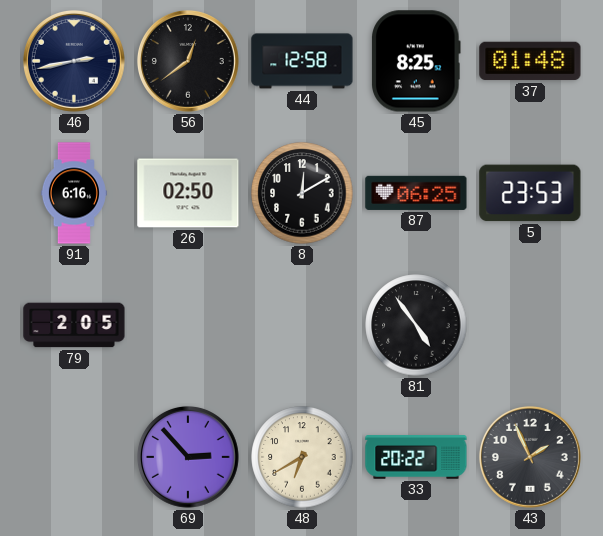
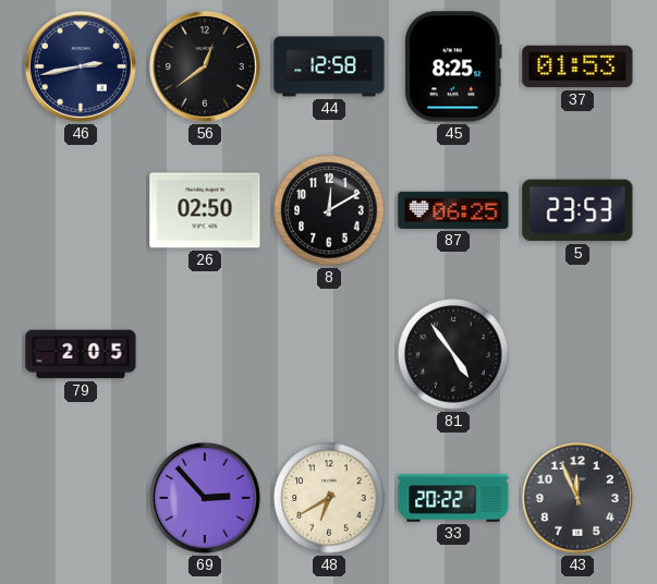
37: 01:48 -> 01:53 (577, 66)
91: 6:16 -> none (74, 193)
43: 1:56 -> 11:56 (577, 498)
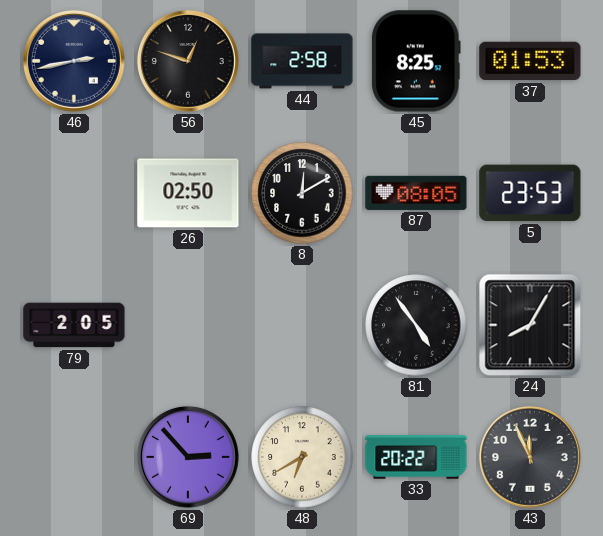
56: 12:39 -> 12:48 (188, 61)
44: 12:58 -> 2:58 (302, 61)
87: 06:25 -> 08:05 (416, 193)
24: none -> 8:05 (530, 325)
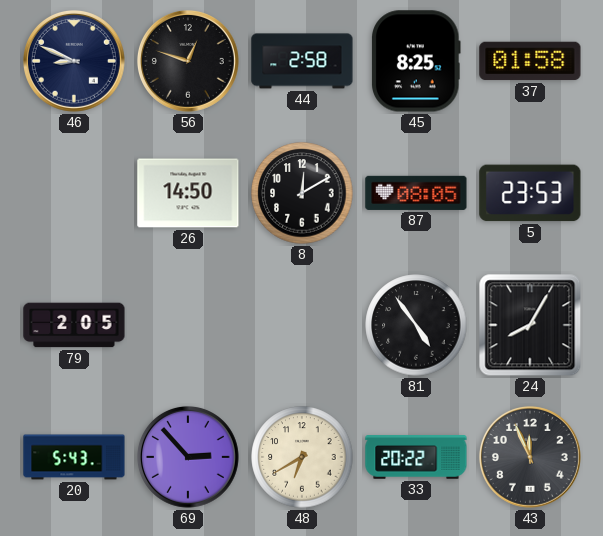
46: 2:43 -> 8:49 (74, 61)
37: 01:53 -> 01:58 (530, 61)
26: 02:50 -> 14:50 (188, 193)
20: none -> 5:43 (74, 457)
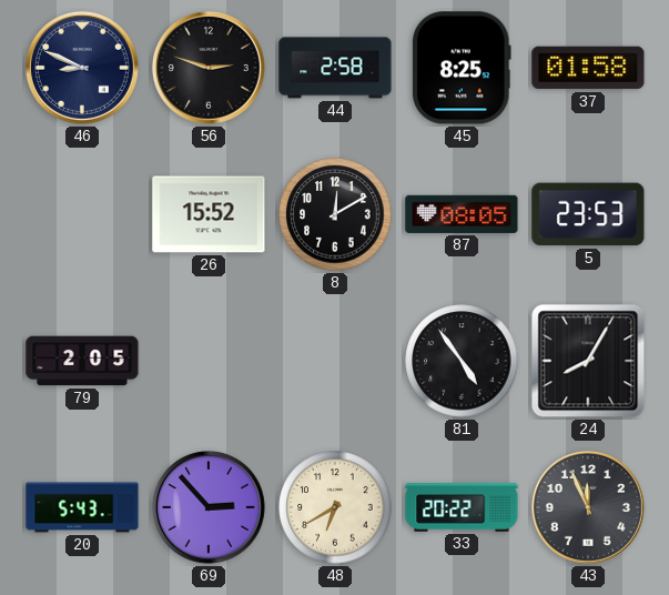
56: 12:48 -> 2:48 (209, 68)
26: 14:50 -> 15:52 (209, 214)
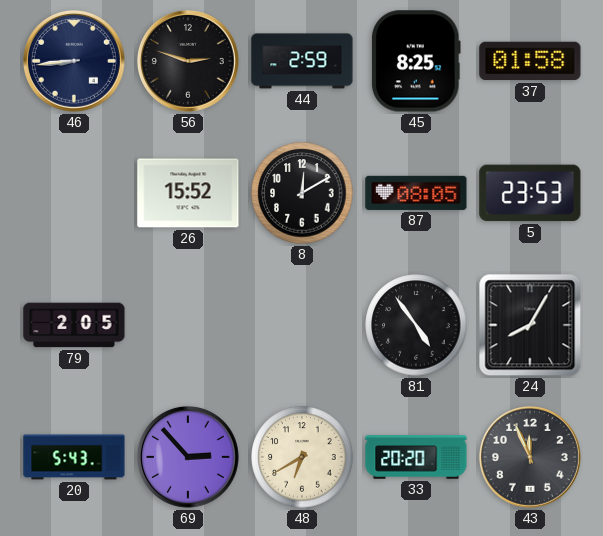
46: 8:49 -> 8:44 (74, 61)
44: 2:58 -> 2:59 (302, 61)
33: 20:22 -> 20:20 (416, 457)
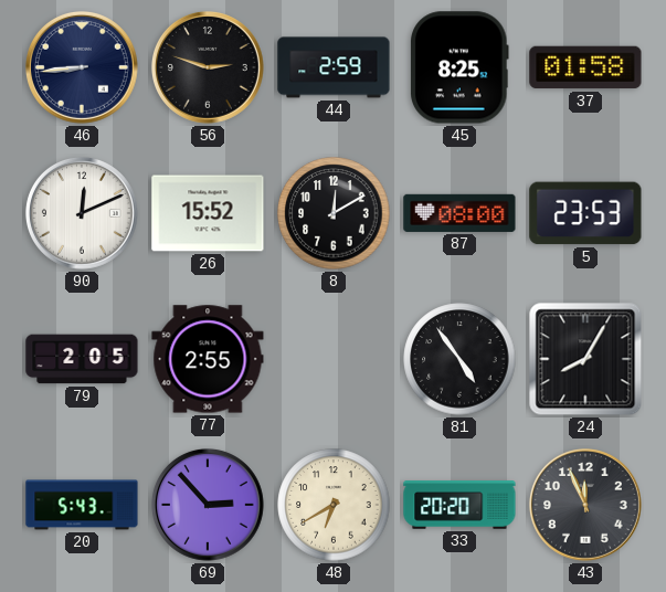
90: none -> 12:11 (82, 213)
87: 08:05 -> 08:00 (459, 213)
77: none -> 2:55 (208, 359)
